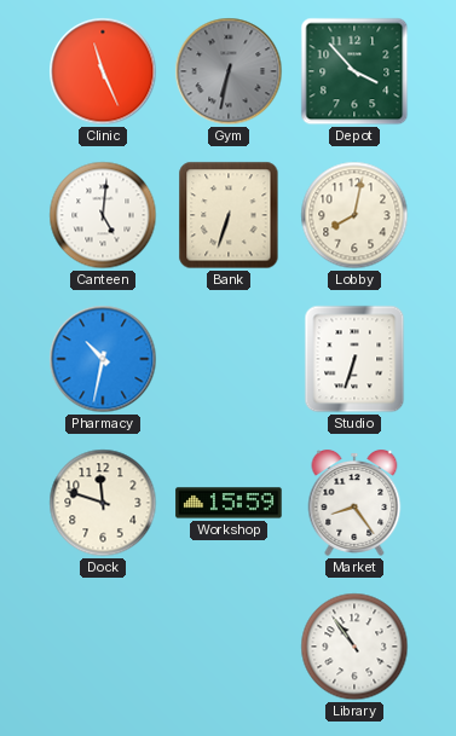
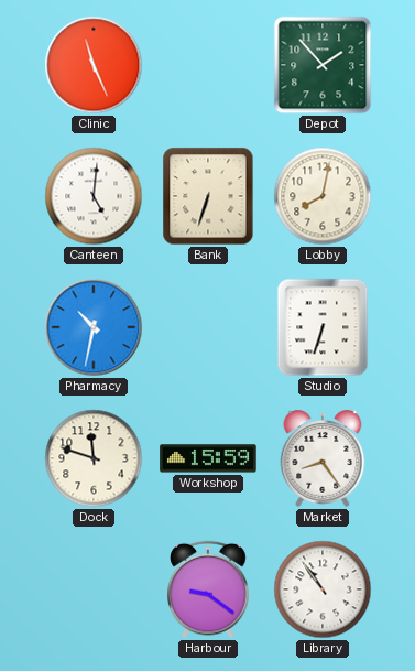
Gym: 6:32 -> none (229, 71)
Depot: 3:53 -> 1:53 (323, 65)
Harbour: none -> 9:21 (209, 589)
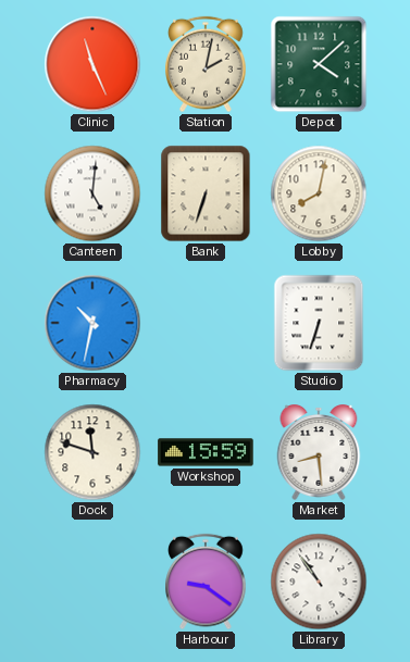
Station: none -> 2:02 (207, 64)
Depot: 1:53 -> 4:08 (319, 64)
Market: 8:24 -> 8:29 (319, 453)
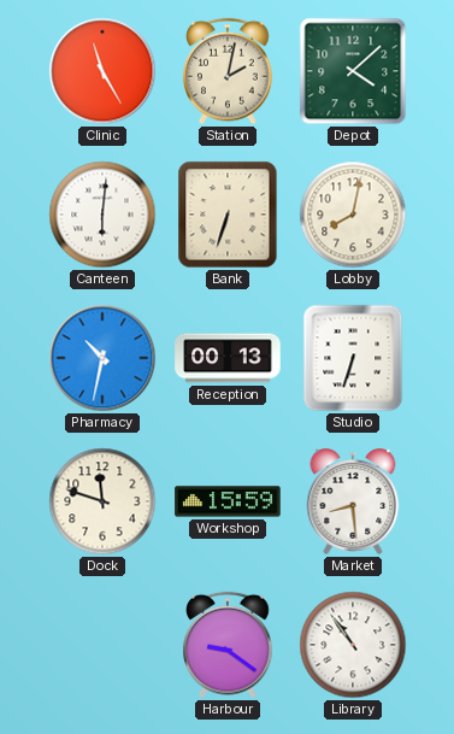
Clinic: 11:26 -> 11:25 (102, 71)
Canteen: 5:01 -> 6:01 (102, 215)
Reception: none -> 00:13 (228, 358)
